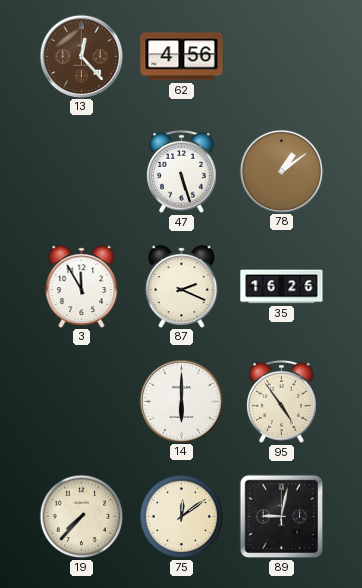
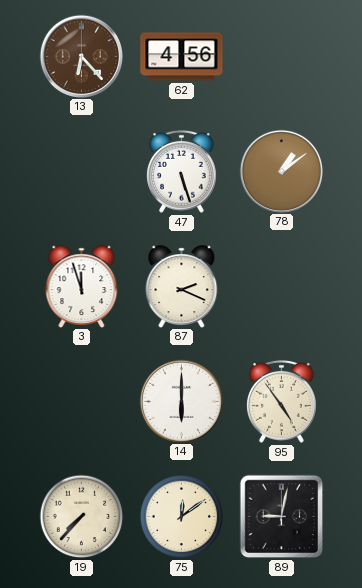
13: 12:23 -> 6:23 (81, 56)
3: 11:55 -> 11:57 (82, 286)
35: 16:26 -> none (282, 287)
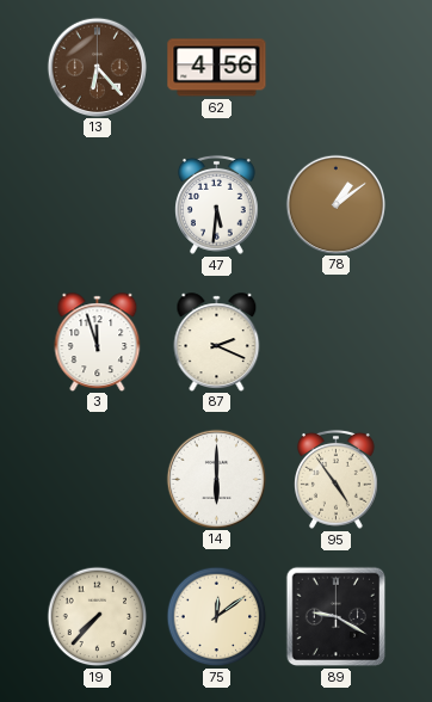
47: 5:27 -> 5:31 (217, 204)
89: 9:02 -> 9:20 (337, 617)
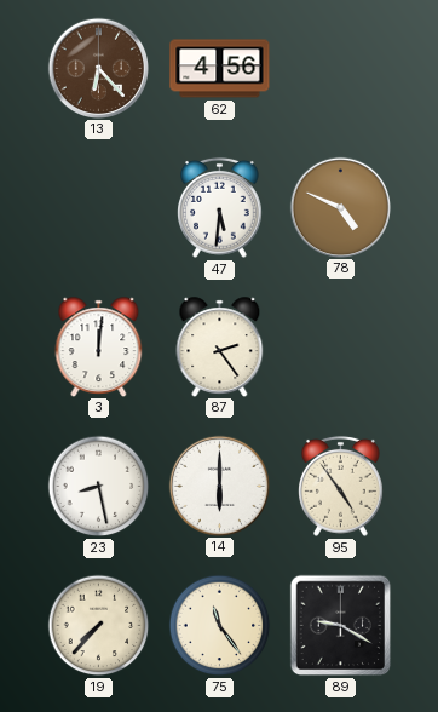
78: 1:09 -> 4:49 (340, 207)
3: 11:57 -> 12:01 (99, 346)
87: 2:19 -> 2:24 (220, 346)
23: none -> 8:28 (99, 487)
75: 12:09 -> 11:24 (220, 626)
